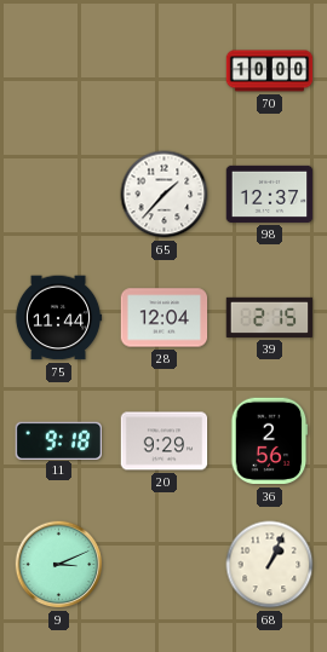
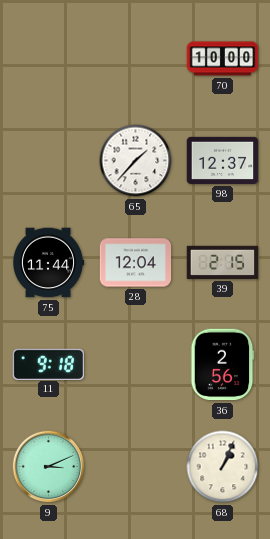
20: 9:29 -> none (165, 442)
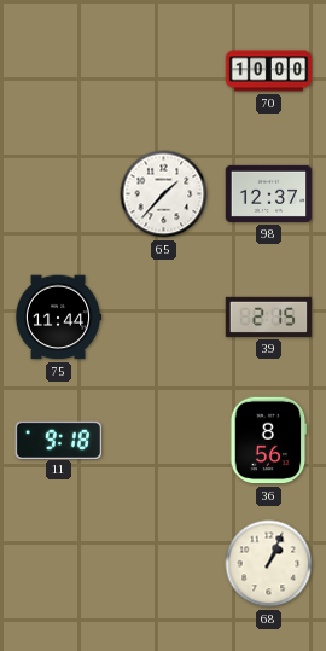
28: 12:04 -> none (136, 263)
36: 2:56 -> 8:56 (269, 441)
9: 3:11 -> none (49, 467)
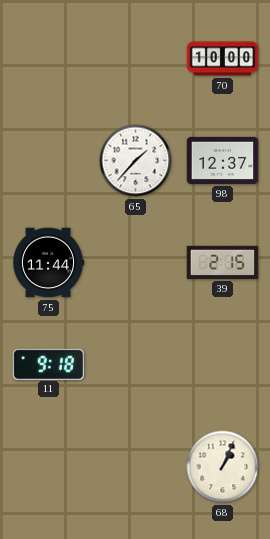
36: 8:56 -> none (269, 441)
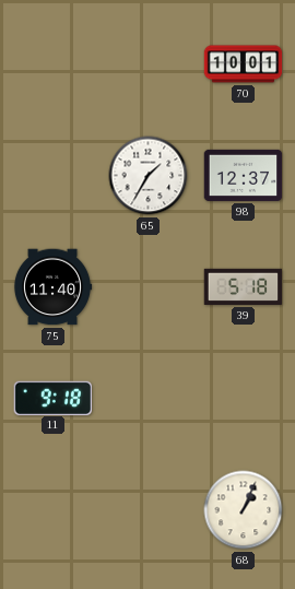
70: 10:00 -> 10:01 (244, 64)
65: 1:37 -> 1:35 (149, 176)
75: 11:44 -> 11:40 (52, 287)
39: 2:15 -> 5:18 (244, 286)
